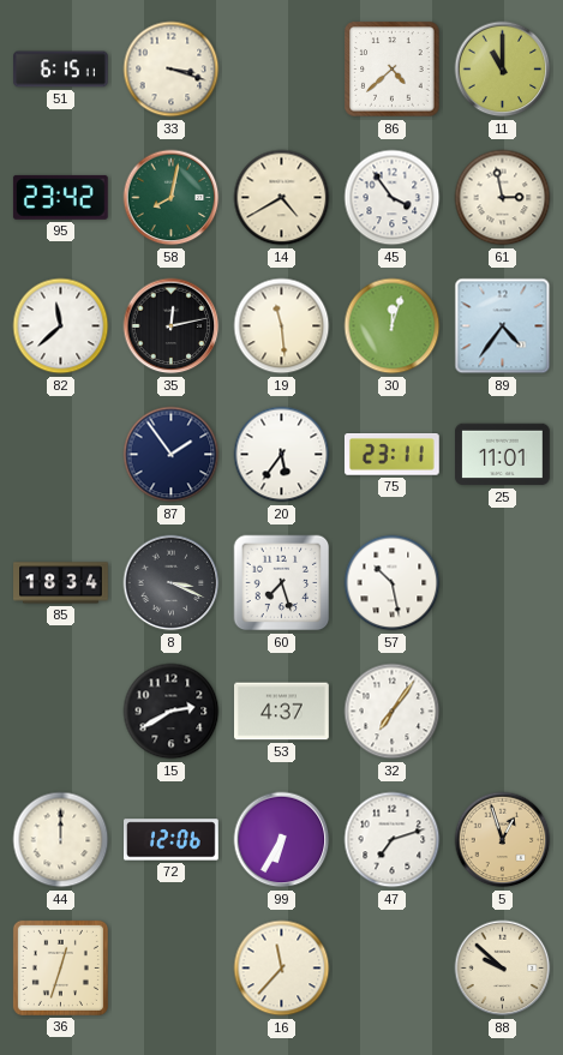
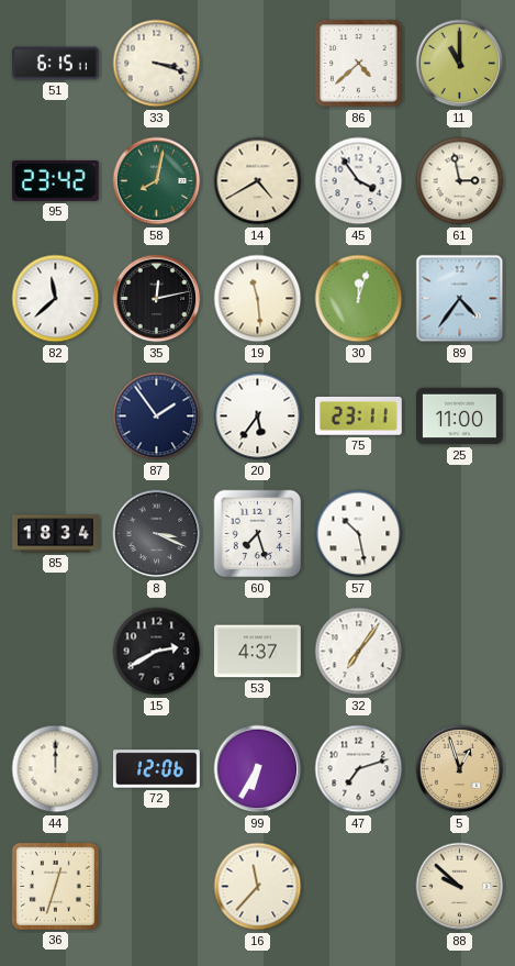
25: 11:01 -> 11:00 (460, 417)
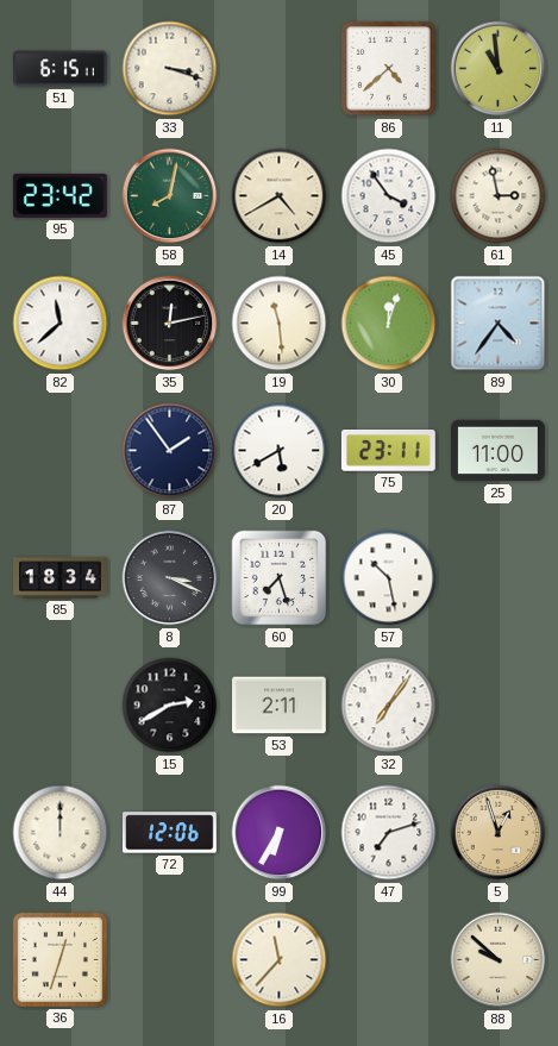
11: 11:00 -> 10:59 (499, 69)
20: 5:36 -> 5:40 (280, 451)
53: 4:37 -> 2:11 (280, 706)
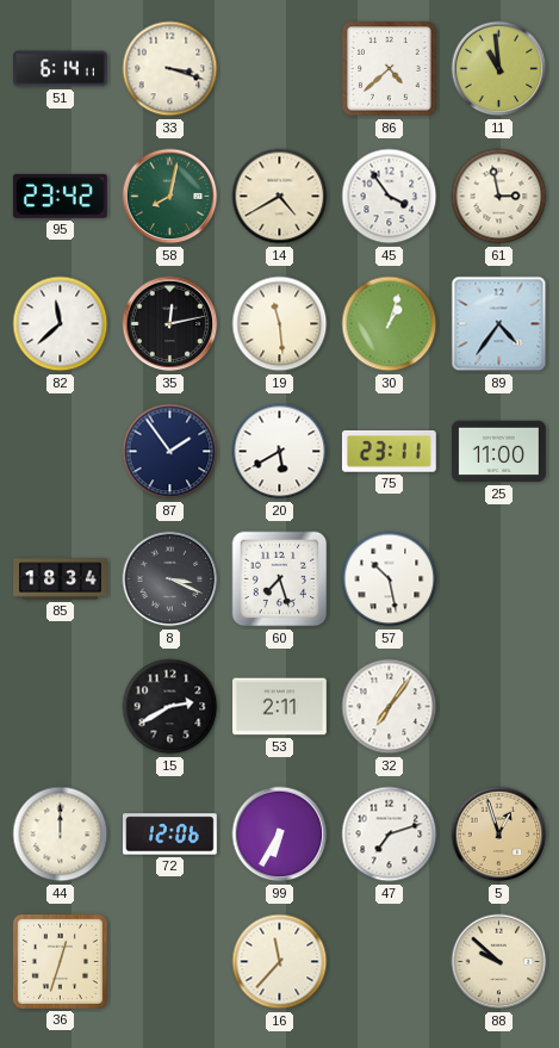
51: 6:15 -> 6:14 (61, 69)
30: 12:03 -> 1:03 (390, 324)
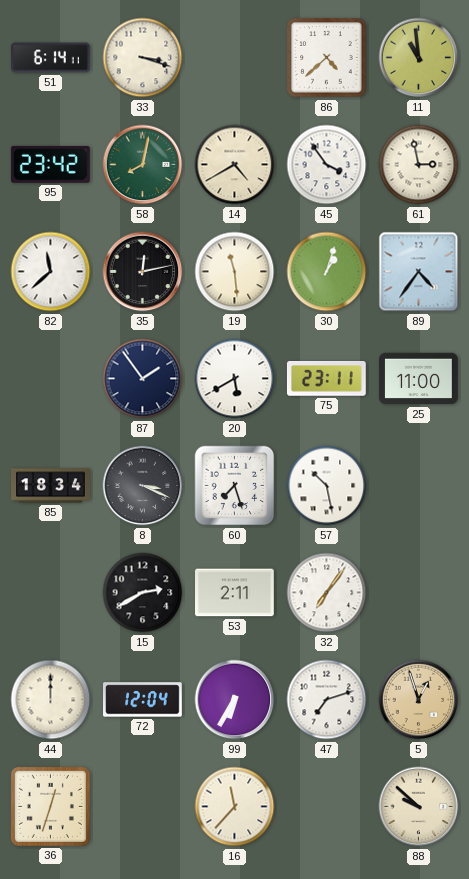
72: 12:06 -> 12:04 (143, 700)
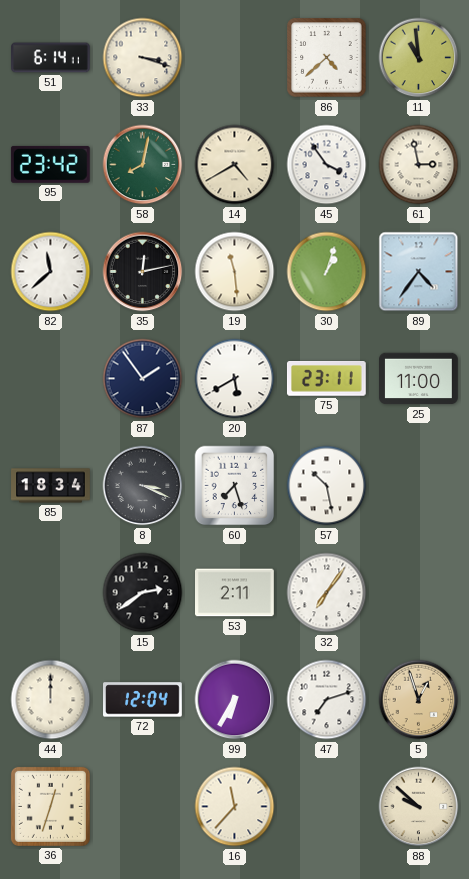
15: 2:40 -> 2:39 (143, 593)
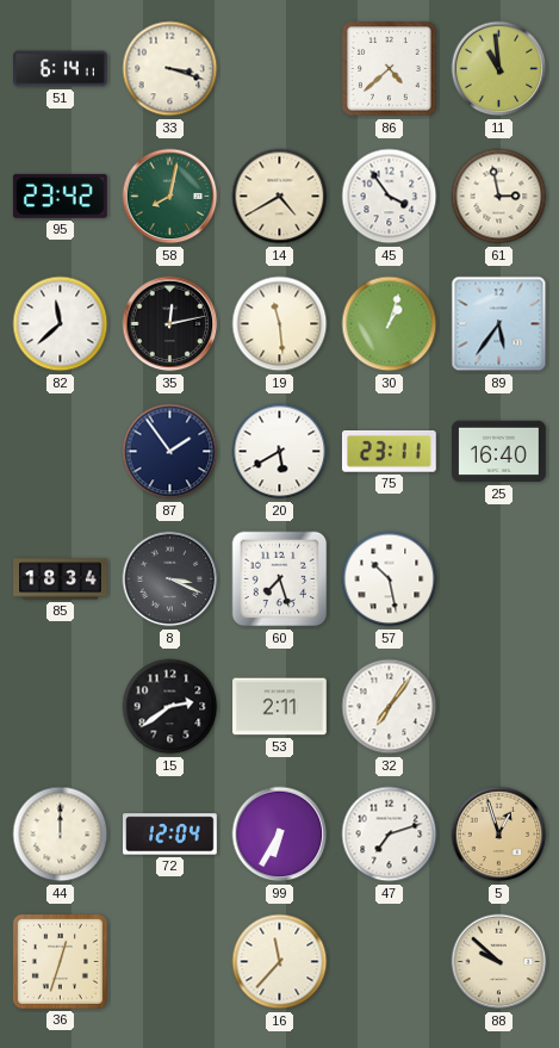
89: 4:36 -> 5:36 (499, 324)
25: 11:00 -> 16:40 (499, 452)
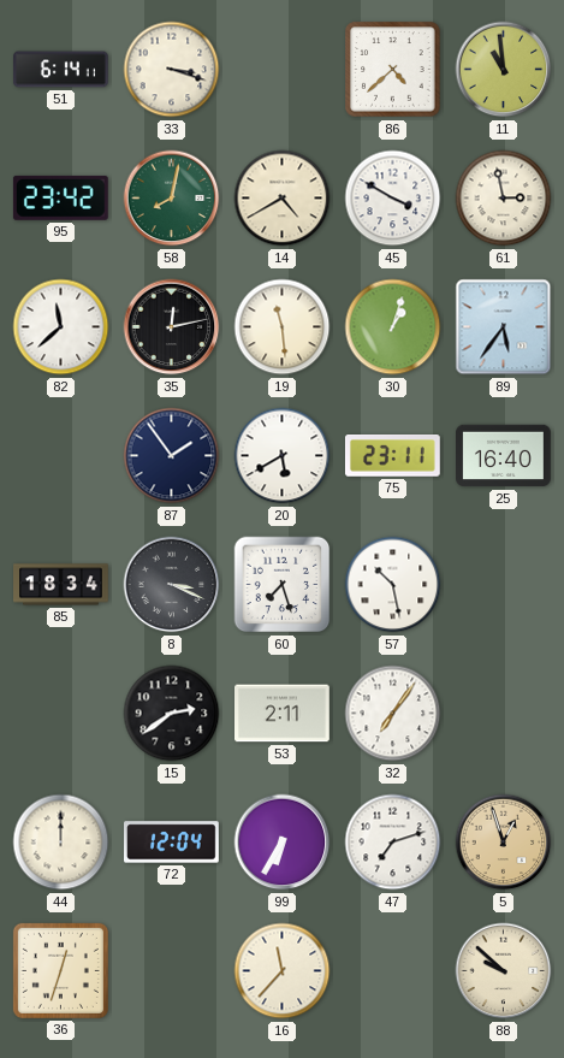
45: 3:54 -> 3:50 (393, 199)
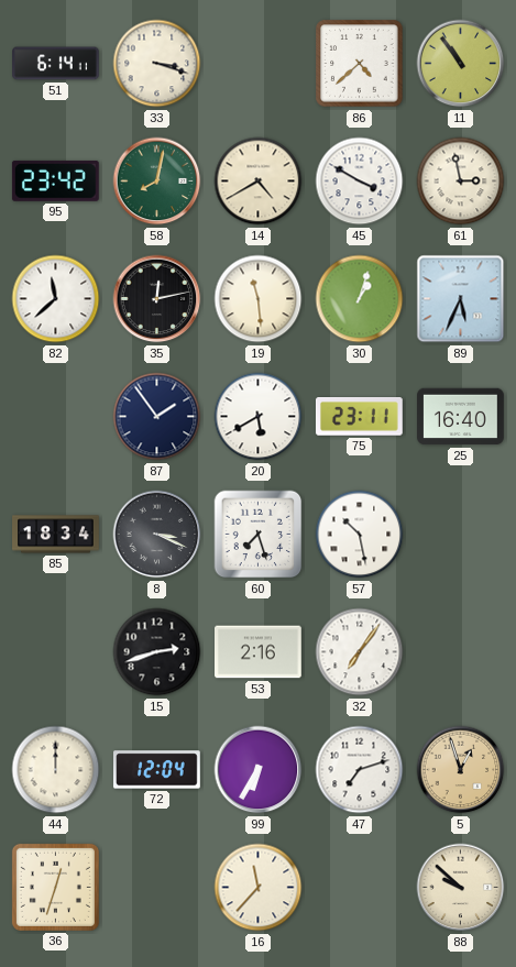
11: 10:59 -> 10:54 (461, 64)
89: 5:36 -> 5:34 (461, 299)
15: 2:39 -> 2:42 (157, 652)
53: 2:11 -> 2:16 (259, 652)
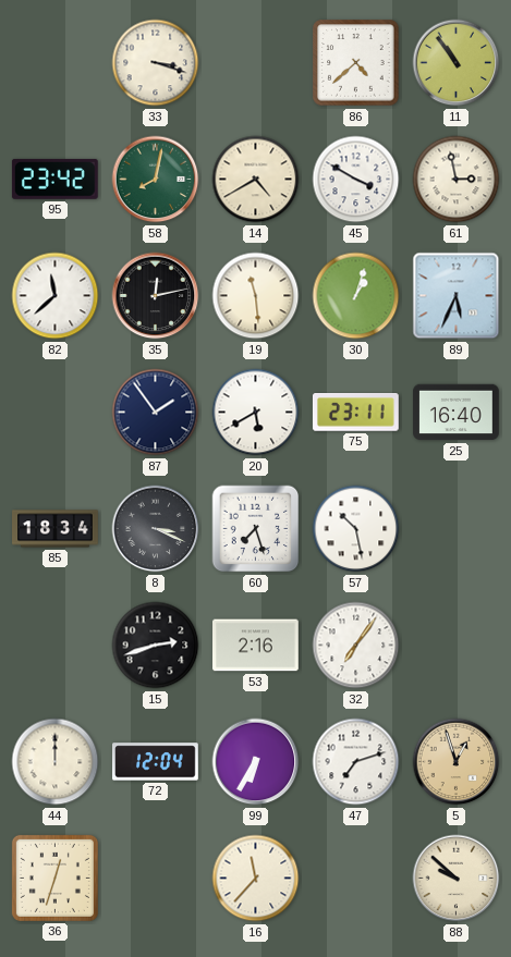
51: 6:14 -> none (56, 64)
